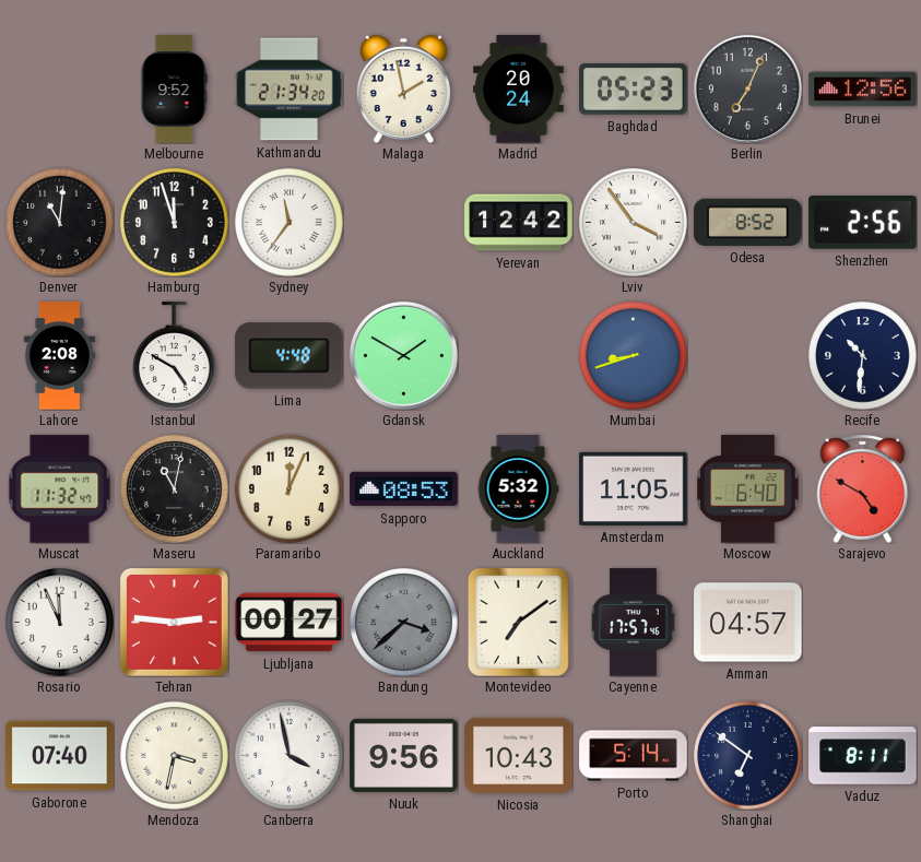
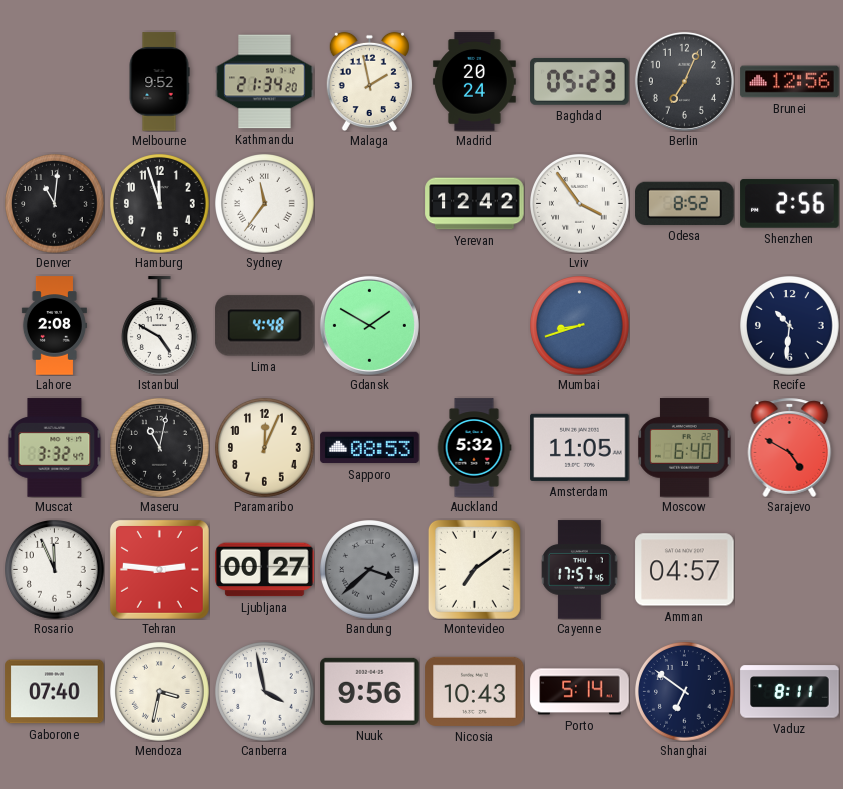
Muscat: 11:32 -> 3:32 (55, 448)
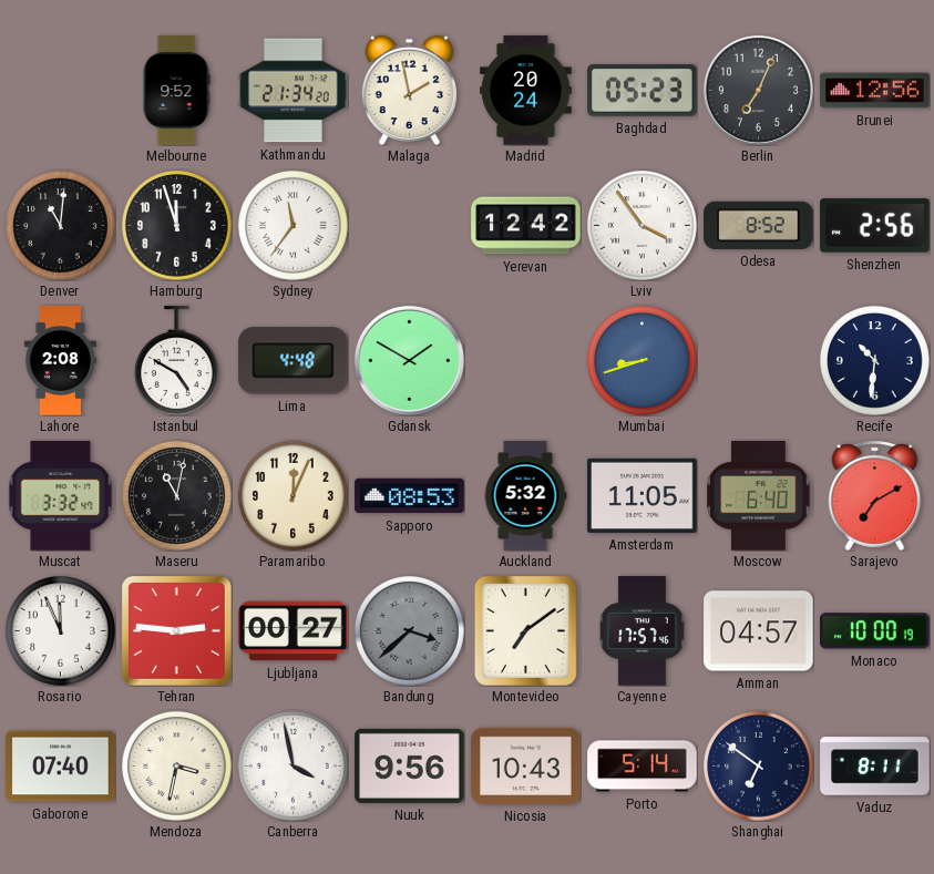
Sarajevo: 4:50 -> 7:10 (875, 495)
Monaco: none -> 10:00 (875, 631)
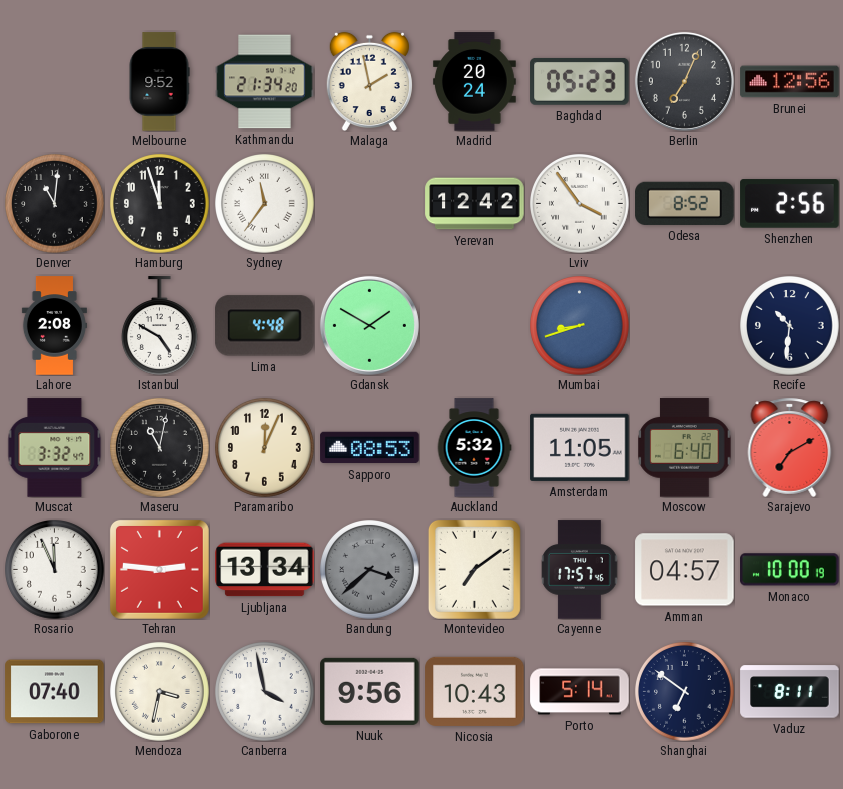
Ljubljana: 00:27 -> 13:34 (265, 570)
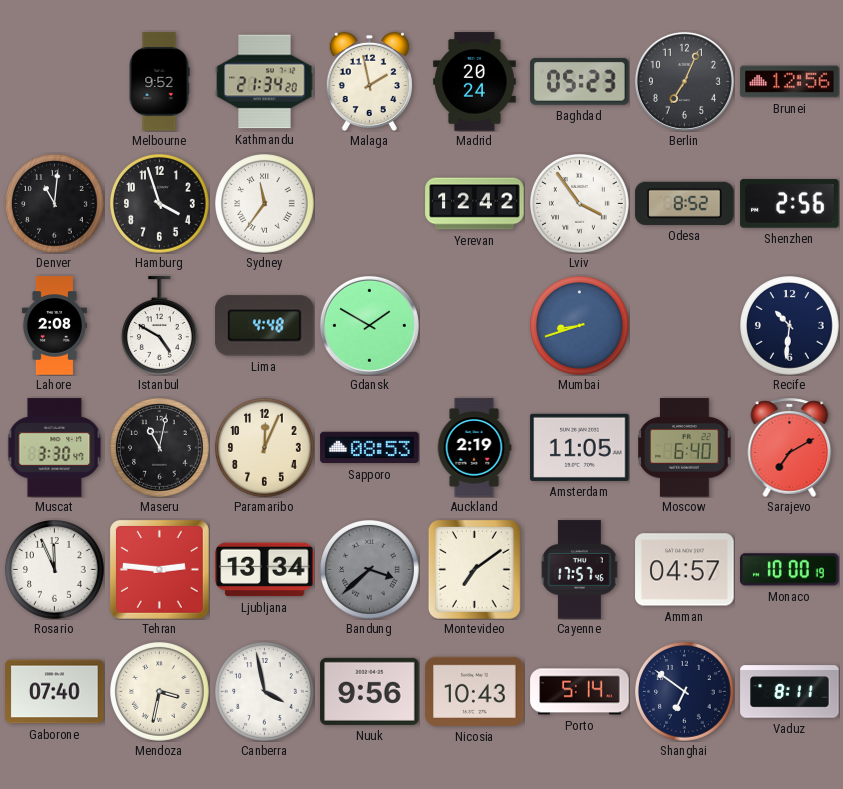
Hamburg: 11:57 -> 3:57 (160, 204)
Muscat: 3:32 -> 3:30 (55, 448)
Auckland: 5:32 -> 2:19 (474, 448)
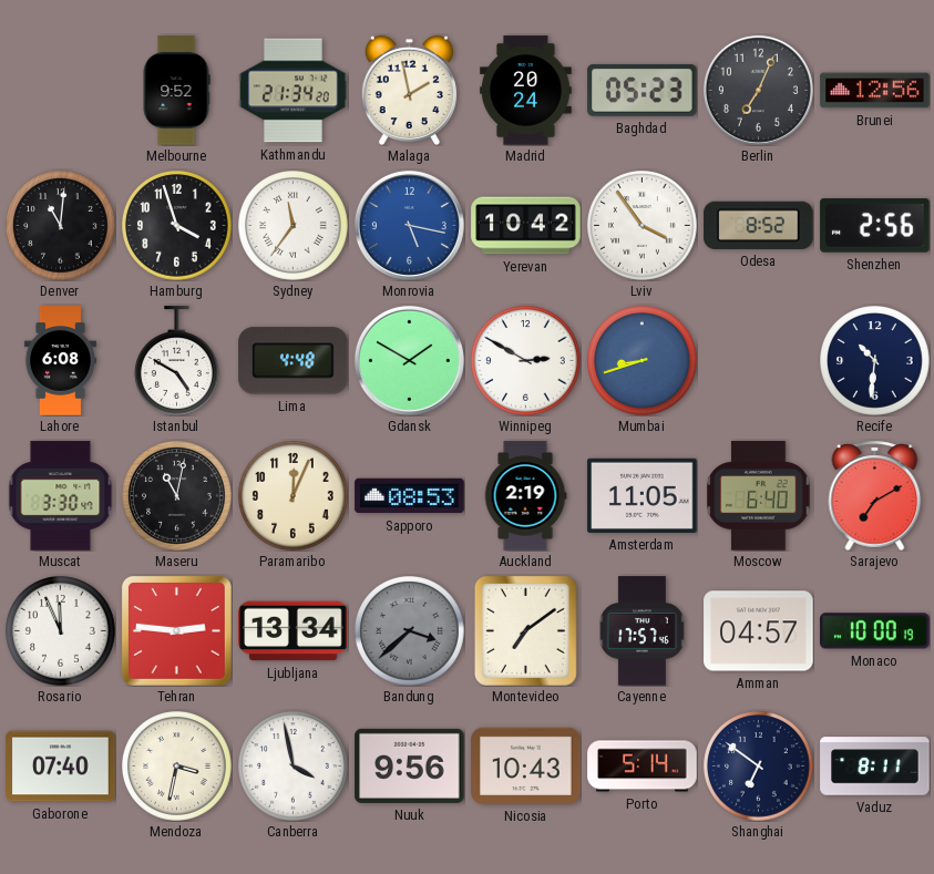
Monrovia: none -> 5:17 (409, 225)
Yerevan: 12:42 -> 10:42 (526, 226)
Lahore: 2:08 -> 6:08 (60, 361)
Winnipeg: none -> 2:50 (526, 361)
